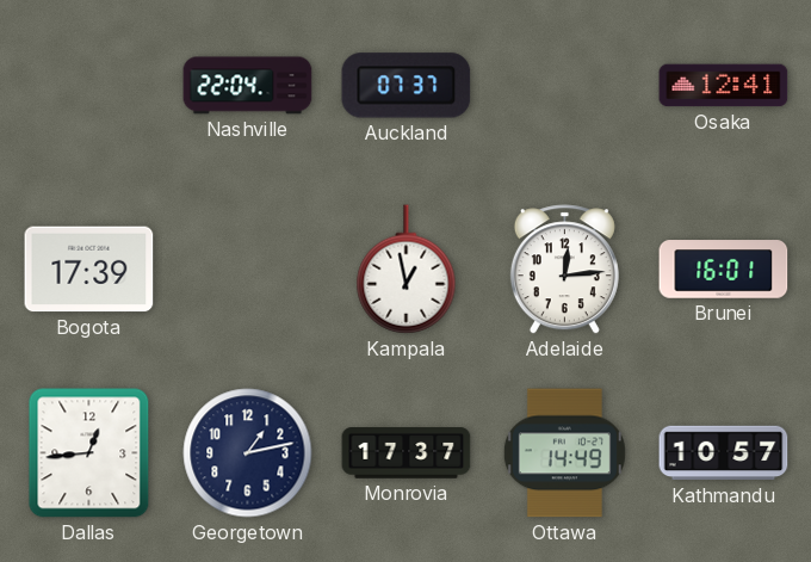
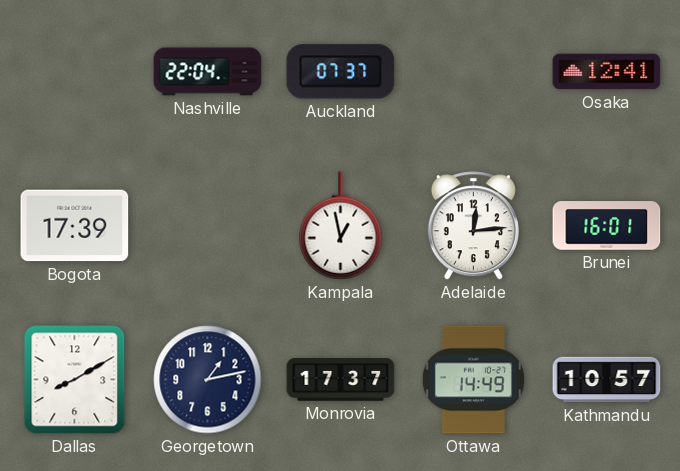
Dallas: 12:44 -> 8:10 (75, 380)
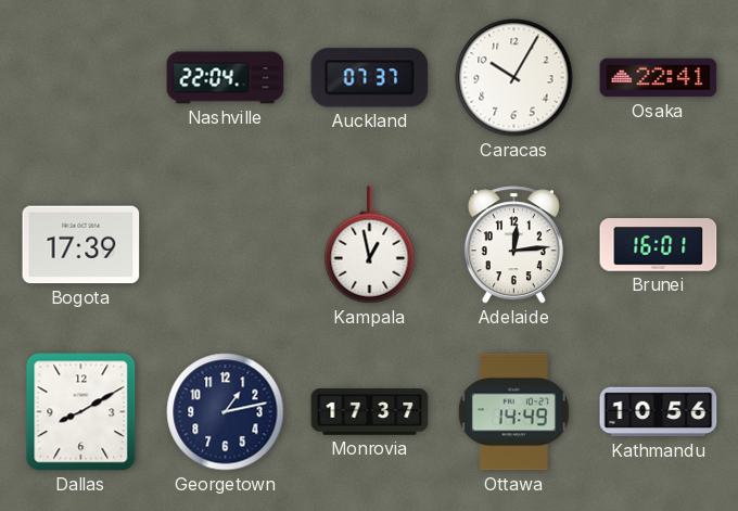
Caracas: none -> 10:05 (514, 78)
Osaka: 12:41 -> 22:41 (659, 78)
Kathmandu: 10:57 -> 10:56 (659, 412)
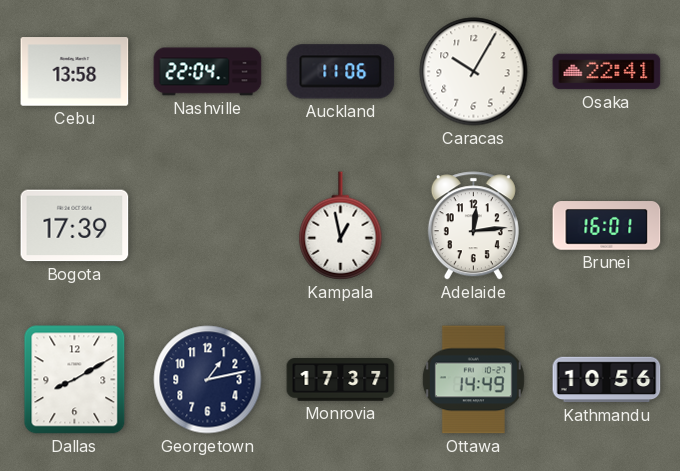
Cebu: none -> 13:58 (75, 72)
Auckland: 07:37 -> 11:06 (341, 72)
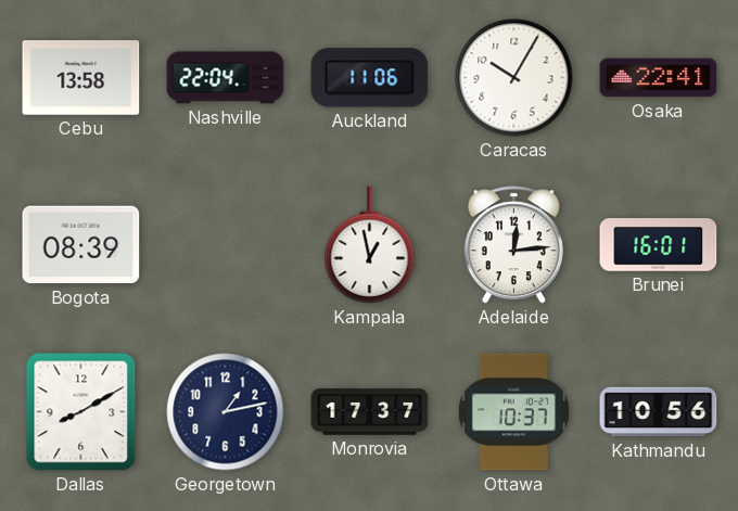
Bogota: 17:39 -> 08:39 (81, 245)
Ottawa: 14:49 -> 10:37 (513, 412)
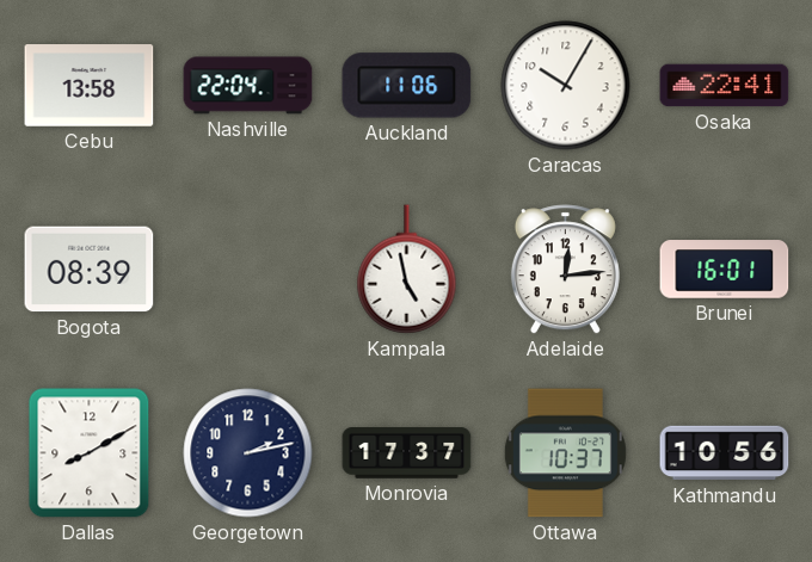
Kampala: 12:58 -> 4:58 (407, 270)
Georgetown: 1:13 -> 2:13 (248, 453)
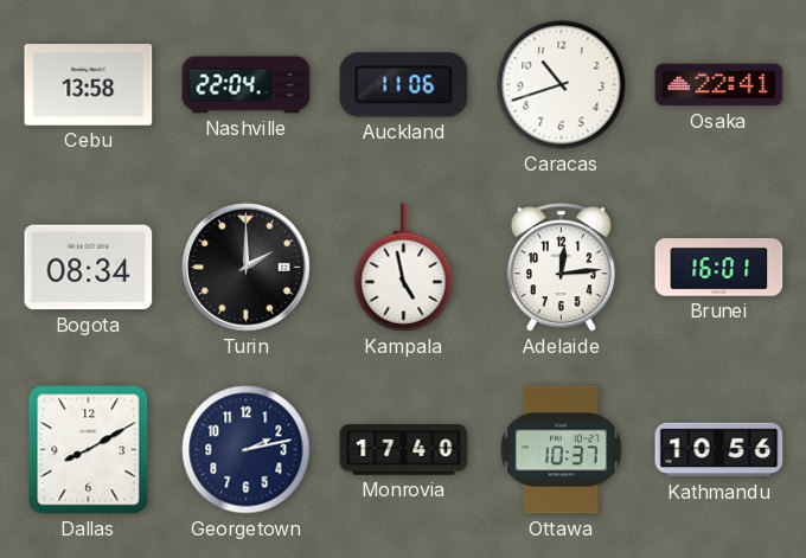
Caracas: 10:05 -> 10:42 (562, 85)
Bogota: 08:39 -> 08:34 (89, 268)
Turin: none -> 2:00 (247, 268)
Monrovia: 17:37 -> 17:40 (404, 450)
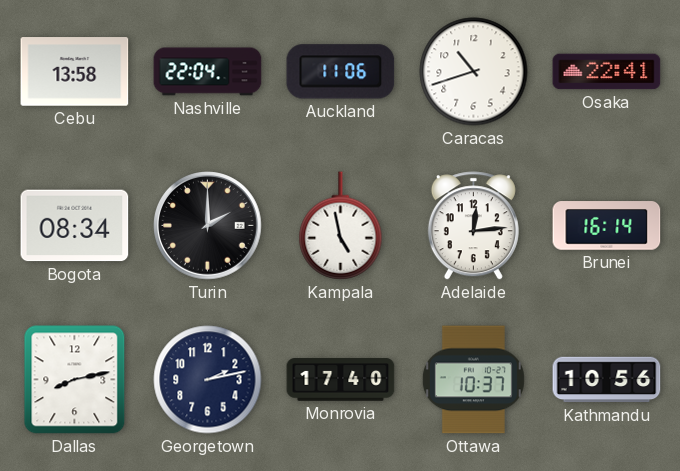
Brunei: 16:01 -> 16:14 (607, 226)
Dallas: 8:10 -> 8:13 (75, 380)
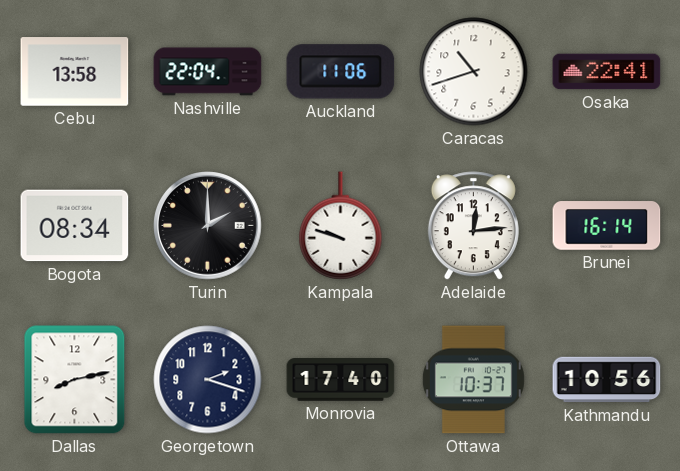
Kampala: 4:58 -> 9:48 (341, 226)
Georgetown: 2:13 -> 2:18 (208, 380)
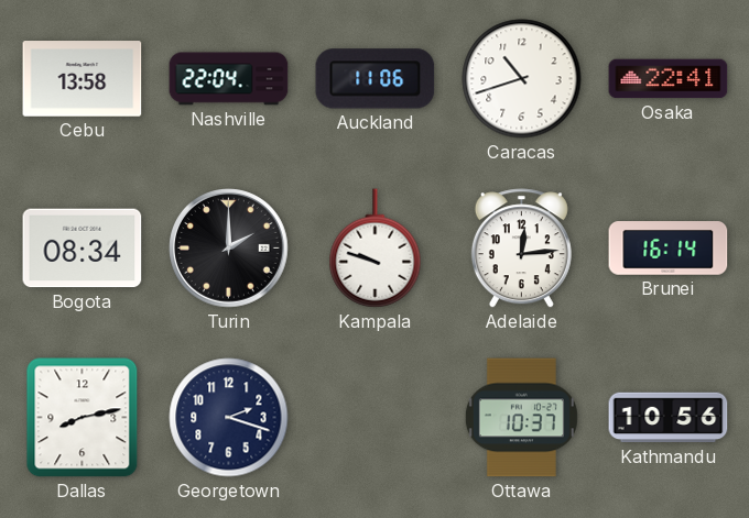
Monrovia: 17:40 -> none (341, 380)
